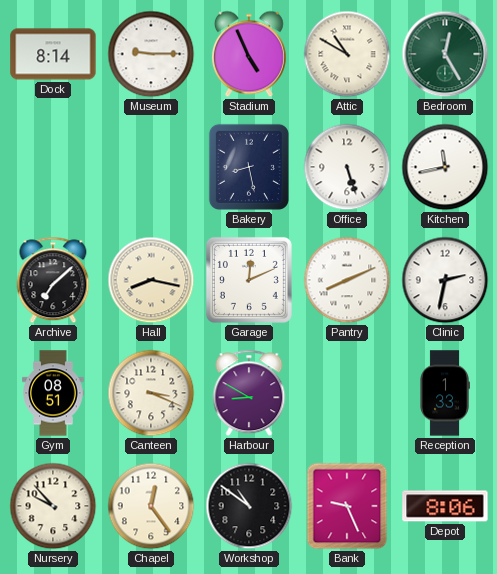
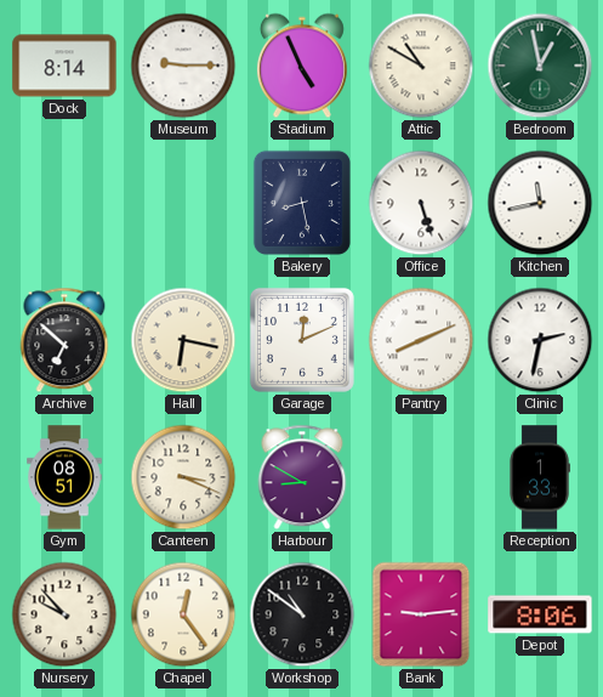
Bedroom: 12:25 -> 12:58 (540, 66)
Archive: 7:08 -> 6:52 (64, 340)
Hall: 8:17 -> 6:17 (183, 340)
Bank: 9:26 -> 9:14 (421, 614)
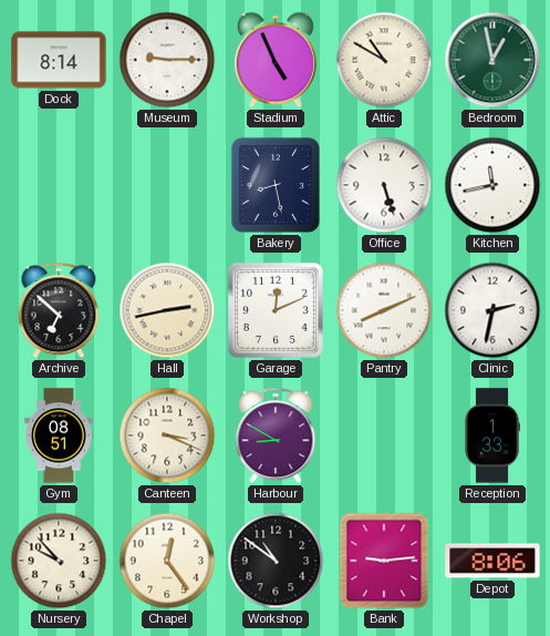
Hall: 6:17 -> 2:43 (167, 310)
